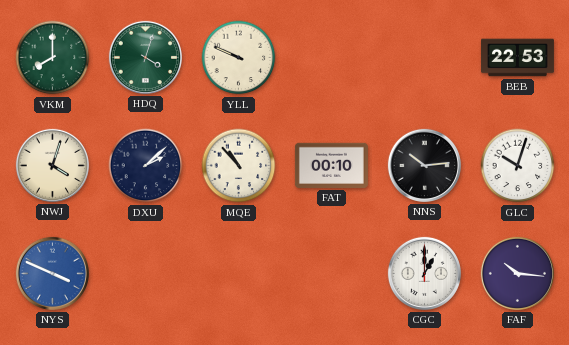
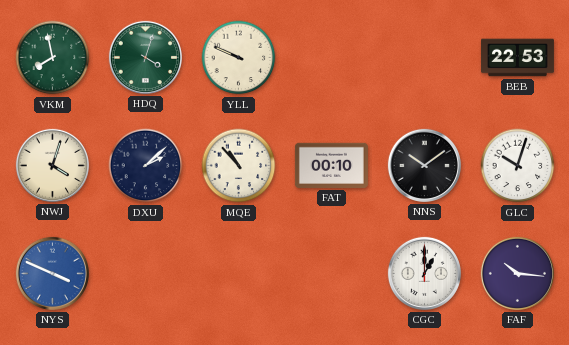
VKM: 8:00 -> 7:58 (53, 58)
NNS: 10:14 -> 10:09 (424, 165)
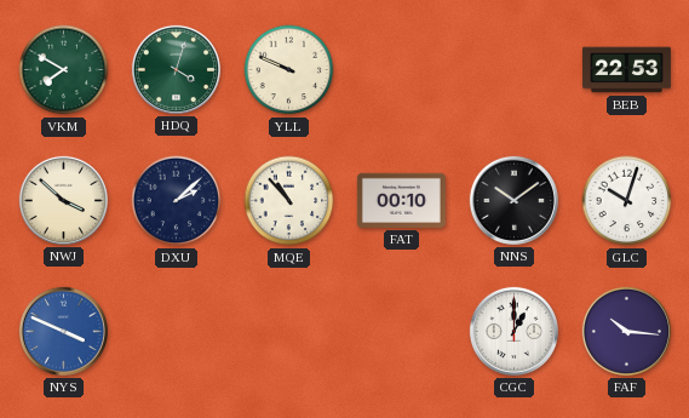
VKM: 7:58 -> 7:50 (64, 70)
NWJ: 4:03 -> 3:52 (63, 200)
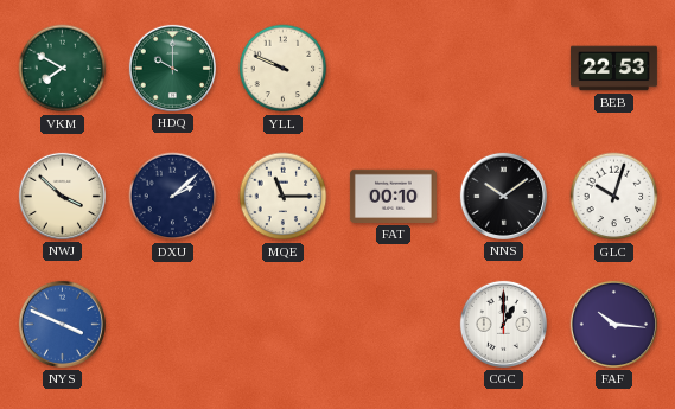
HDQ: 4:03 -> 10:00 (172, 68)
MQE: 10:53 -> 11:15 (284, 197)
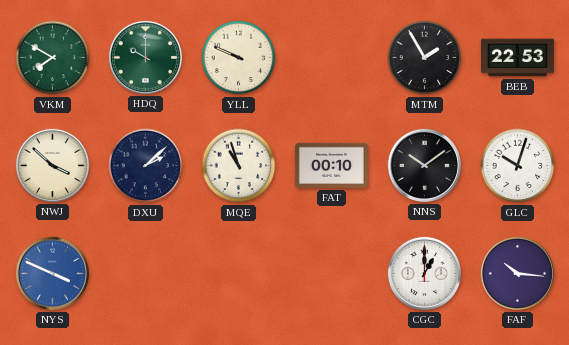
MTM: none -> 1:55 (425, 58)
MQE: 11:15 -> 10:57 (239, 166)
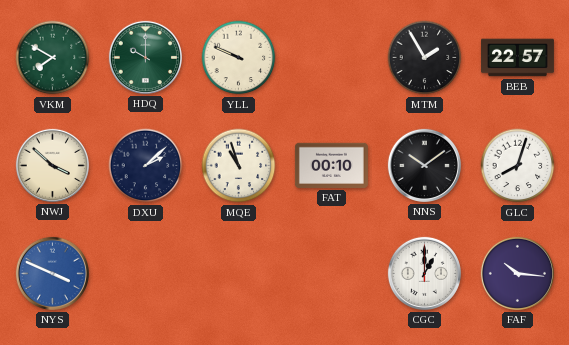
BEB: 22:53 -> 22:57 (517, 58)
GLC: 10:03 -> 8:03 (518, 166)
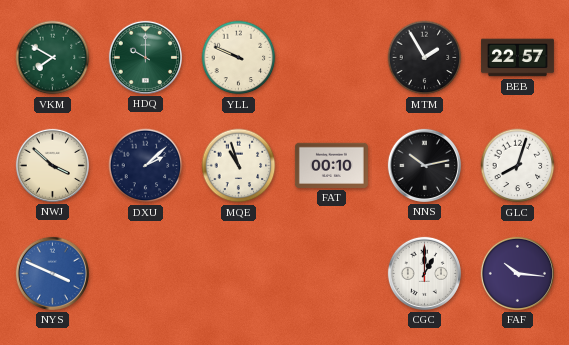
NNS: 10:09 -> 10:13 (424, 165)
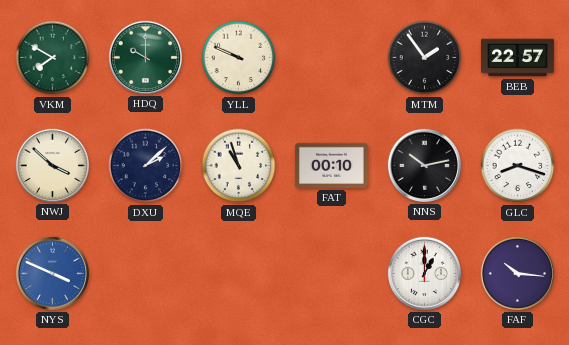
MTM: 1:55 -> 1:54 (425, 58)
GLC: 8:03 -> 8:18 (518, 166)
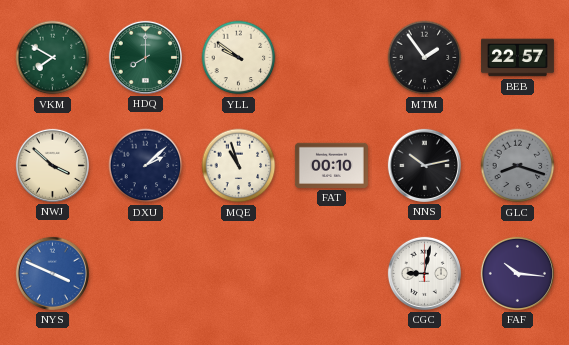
HDQ: 10:00 -> 8:00 (145, 57)
YLL: 9:49 -> 9:51 (239, 58)
GLC dial: white -> grey (518, 166)
CGC: 1:00 -> 9:02 (424, 273)
